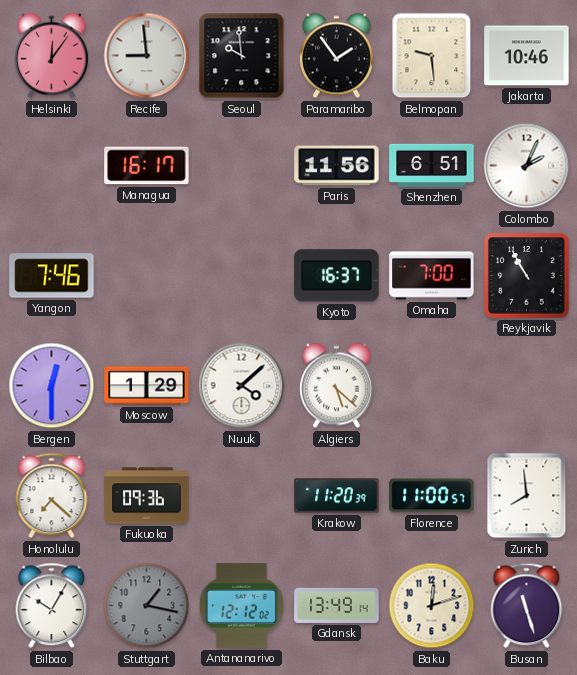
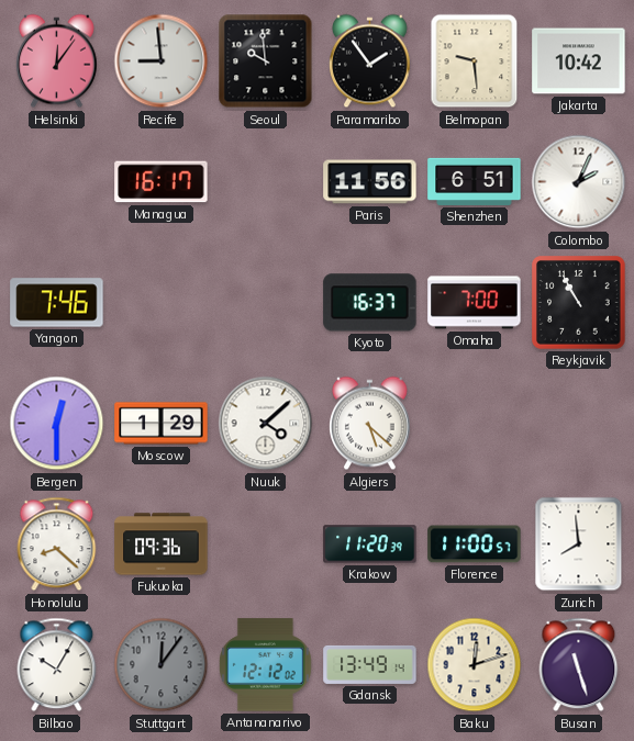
Jakarta: 10:46 -> 10:42 (579, 61)
Honolulu: 7:22 -> 8:22 (57, 544)
Stuttgart: 1:17 -> 12:06 (162, 665)
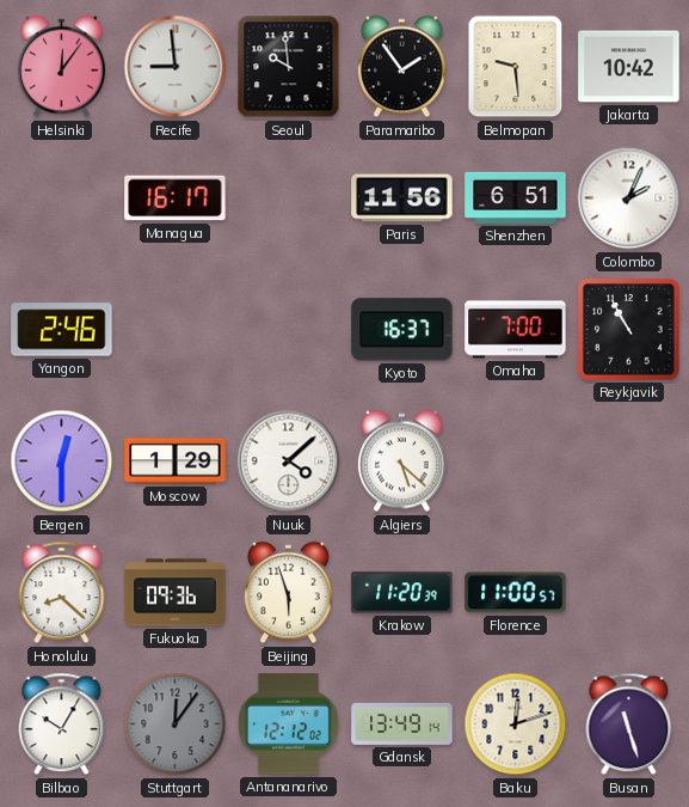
Yangon: 7:46 -> 2:46 (62, 330)
Beijing: none -> 5:57 (289, 593)
Zurich: 7:59 -> none (579, 544)
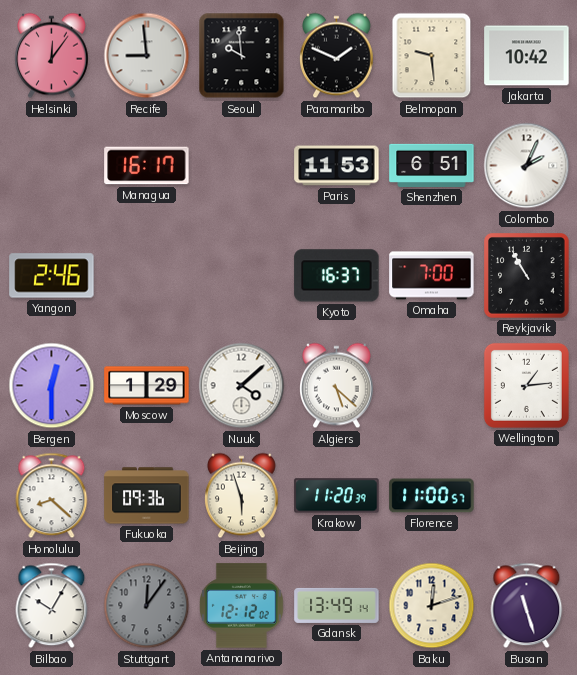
Paramaribo: 1:54 -> 1:49 (337, 56)
Paris: 11:56 -> 11:53 (337, 166)
Wellington: none -> 1:14 (526, 385)
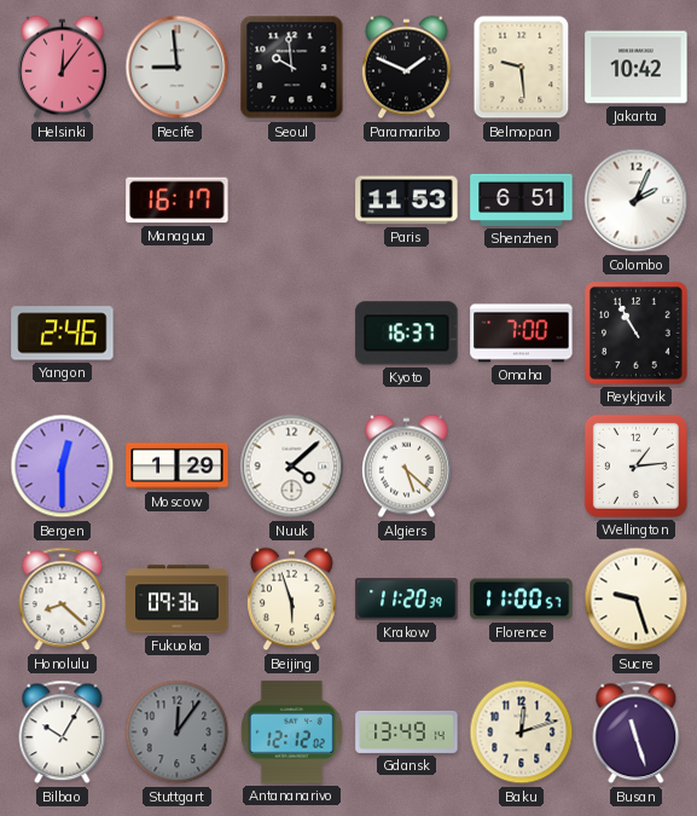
Sucre: none -> 9:27 (637, 600)
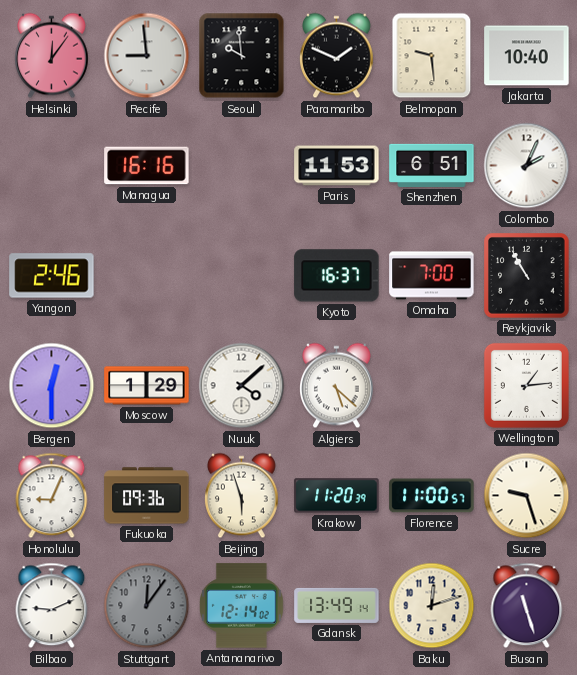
Jakarta: 10:42 -> 10:40 (527, 56)
Managua: 16:17 -> 16:16 (147, 166)
Honolulu: 8:22 -> 9:04 (52, 496)
Bilbao: 10:05 -> 9:11 (52, 606)
Antananarivo: 12:12 -> 12:14 (242, 606)
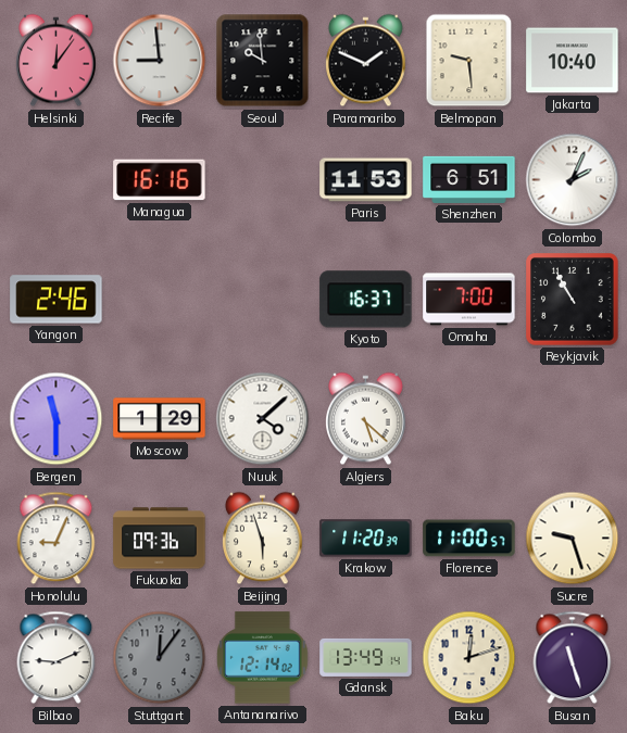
Bergen: 12:30 -> 11:30 (57, 419)
Wellington: 1:14 -> none (526, 385)
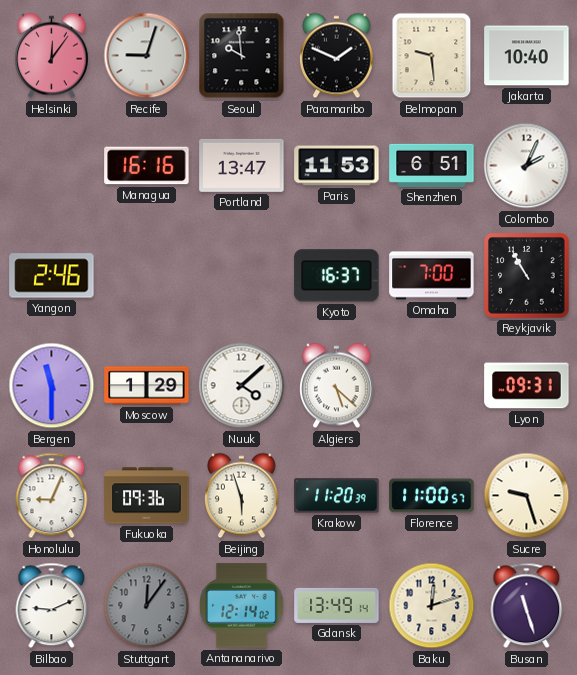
Recife: 8:59 -> 9:03 (147, 56)
Portland: none -> 13:47 (242, 165)
Lyon: none -> 09:31 (527, 386)
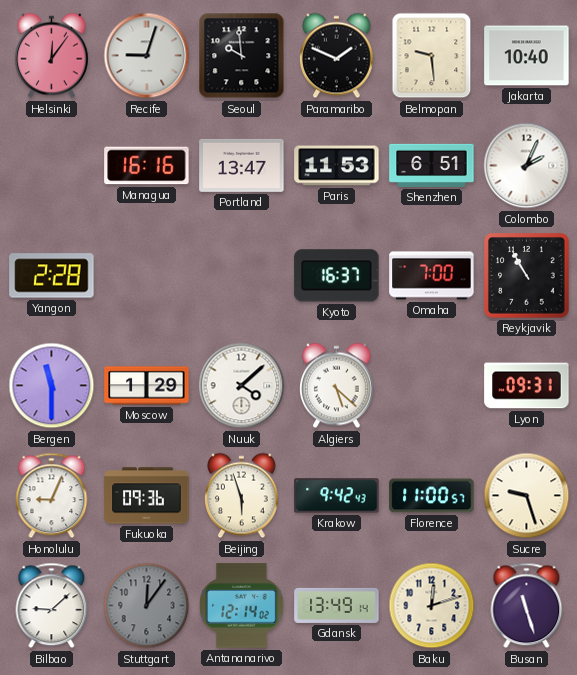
Yangon: 2:46 -> 2:28 (52, 276)
Krakow: 11:20 -> 9:42 (337, 496)
Bilbao: 9:11 -> 9:08 (52, 606)
